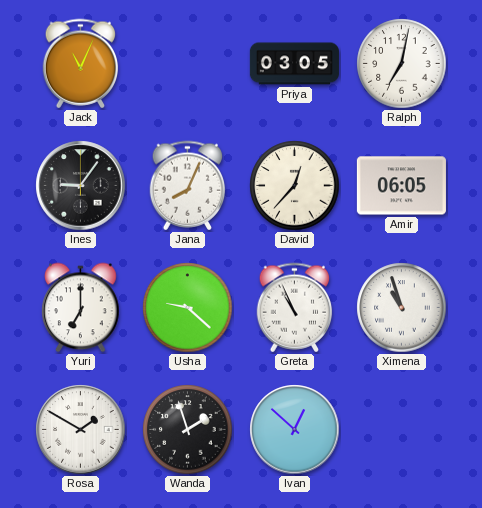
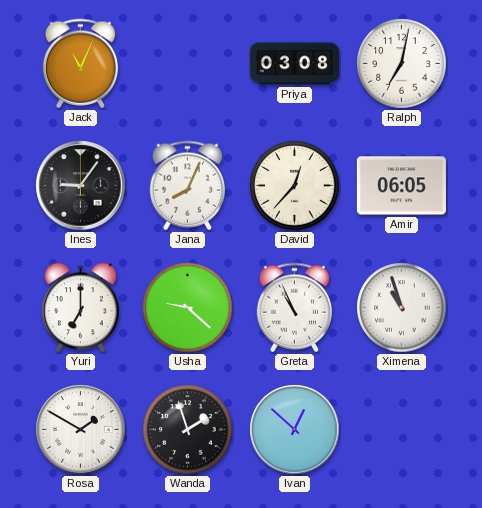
Priya: 03:05 -> 03:08 (294, 64)
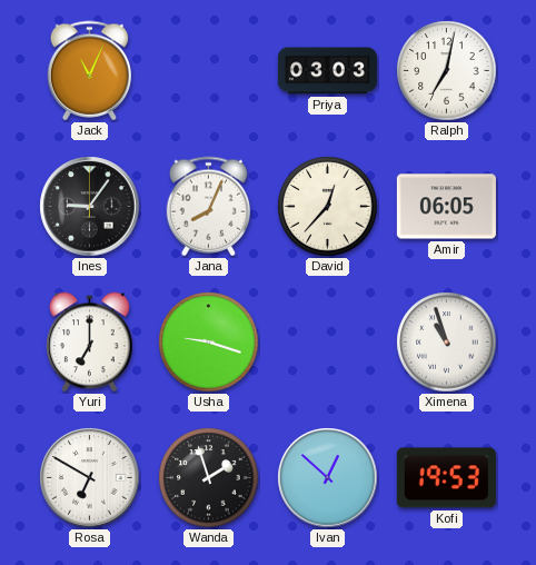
Priya: 03:08 -> 03:03 (327, 71)
Usha: 9:22 -> 9:18 (209, 343)
Greta: 10:56 -> none (295, 308)
Rosa: 1:50 -> 6:50 (90, 478)
Kofi: none -> 19:53 (446, 478)
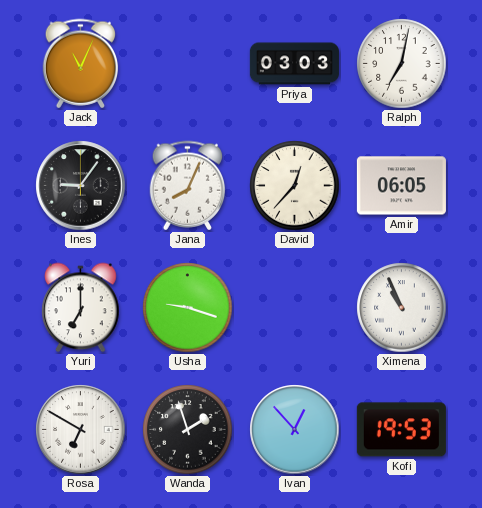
Ximena: 10:57 -> 10:56 (402, 308)
Ivan: 12:52 -> 12:53 (295, 430)
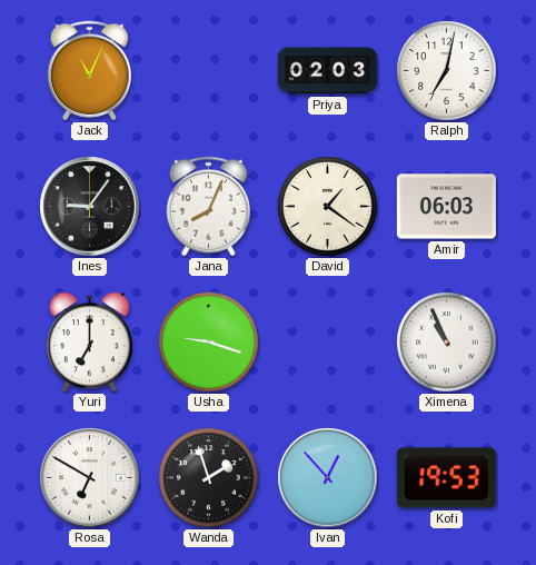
Priya: 03:03 -> 02:03 (327, 71)
David: 12:37 -> 1:21 (328, 207)
Amir: 06:05 -> 06:03 (446, 207)
